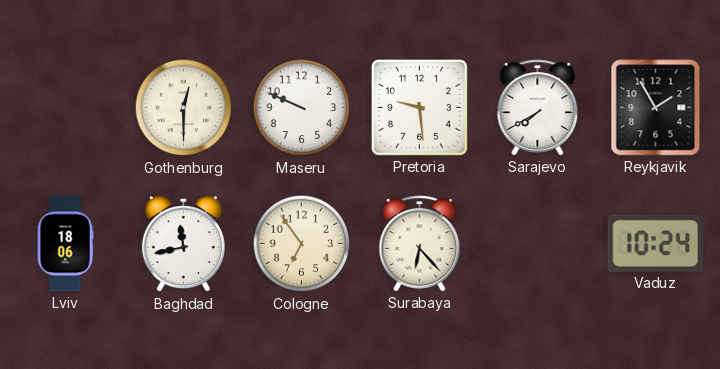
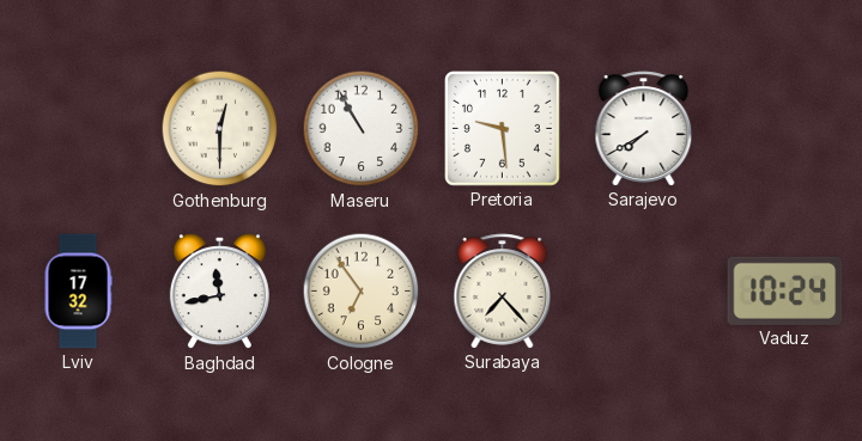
Maseru: 9:49 -> 10:55 (362, 129)
Reykjavik: 1:55 -> none (656, 108)
Lviv: 18:06 -> 17:32 (78, 292)
Surabaya: 6:23 -> 7:23 (503, 292)
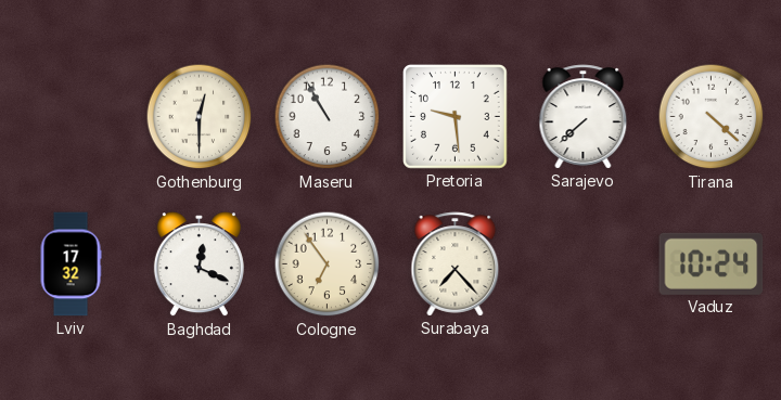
Sarajevo: 7:40 -> 7:38 (584, 117)
Tirana: none -> 4:22 (712, 117)
Baghdad: 11:43 -> 12:19 (199, 264)
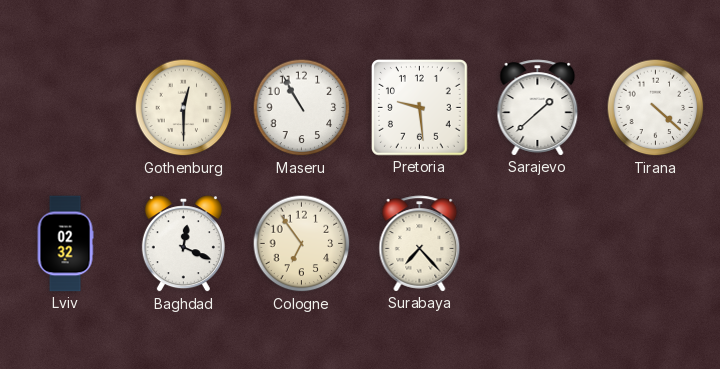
Sarajevo: 7:38 -> 1:38 (538, 108)
Lviv: 17:32 -> 02:32 (65, 244)
Vaduz: 10:24 -> none (712, 263)
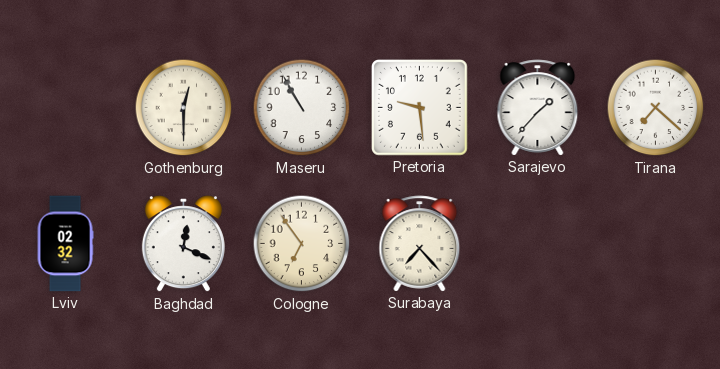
Sarajevo: 1:38 -> 1:37 (538, 108)
Tirana: 4:22 -> 7:22 (656, 108)
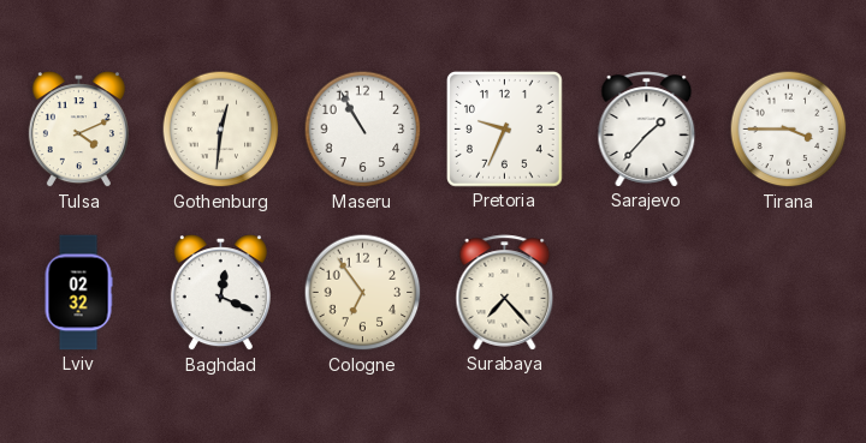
Tulsa: none -> 4:11 (78, 130)
Gothenburg: 12:30 -> 12:31 (221, 130)
Pretoria: 9:29 -> 9:34 (505, 130)
Tirana: 7:22 -> 3:45 (789, 130)
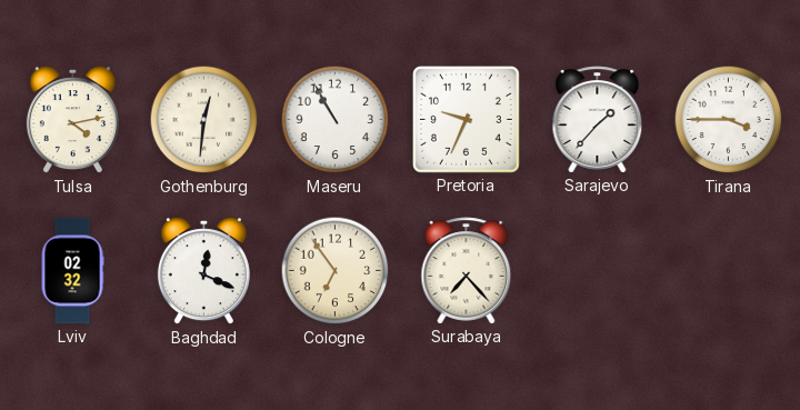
Tulsa: 4:11 -> 4:13 (72, 120)
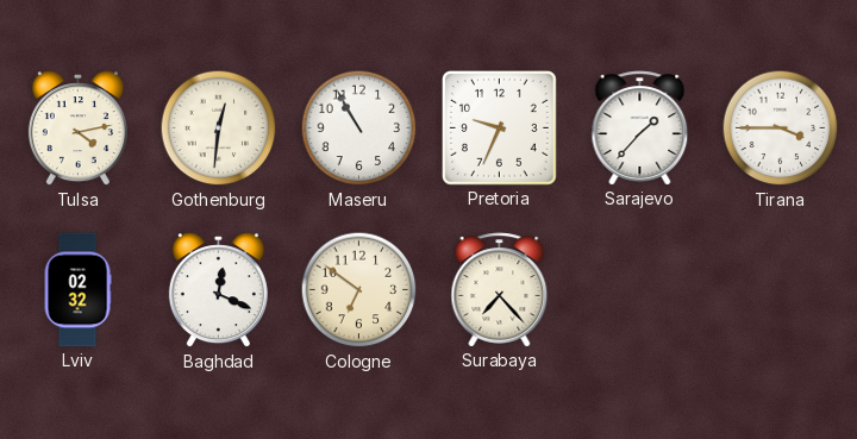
Cologne: 6:54 -> 6:51 (359, 290)
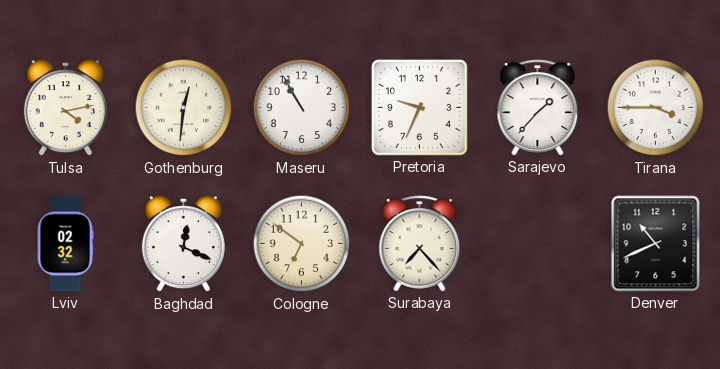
Denver: none -> 10:41 (656, 244)
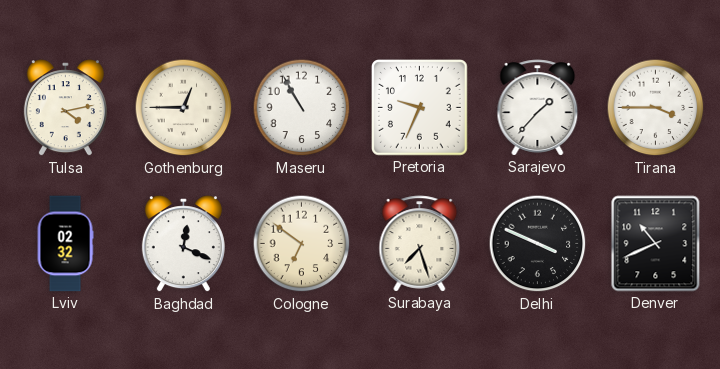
Gothenburg: 12:31 -> 12:45 (184, 108)
Surabaya: 7:23 -> 7:27 (420, 244)
Delhi: none -> 3:49 (538, 244)
